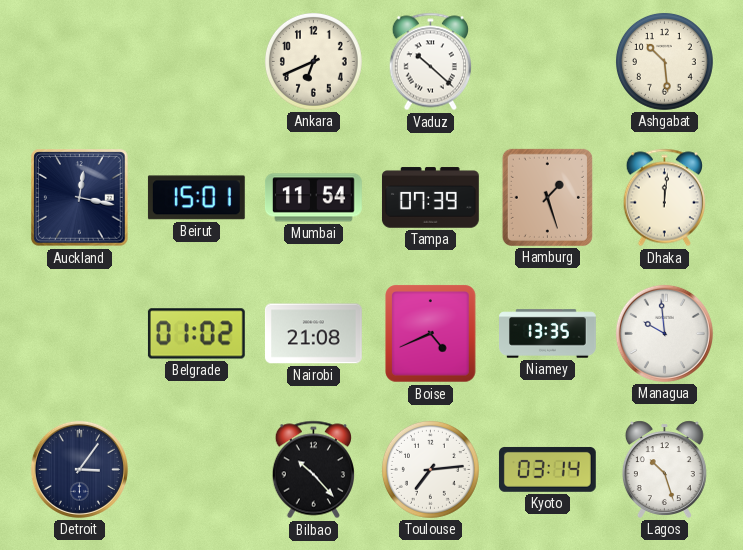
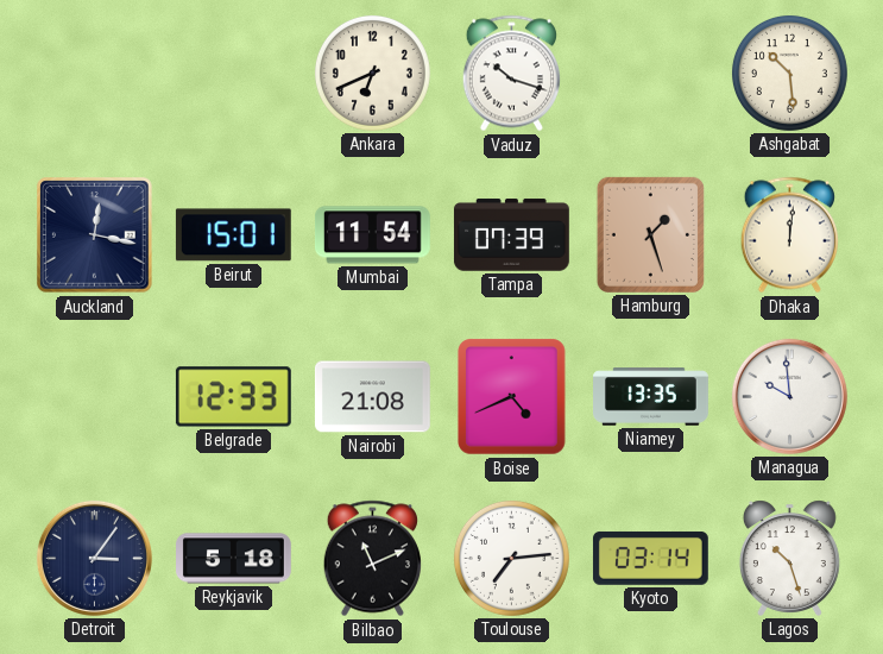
Vaduz: 10:22 -> 10:18 (511, 74)
Belgrade: 01:02 -> 12:33 (233, 397)
Reykjavik: none -> 5:18 (234, 559)
Bilbao: 10:23 -> 11:11 (372, 559)
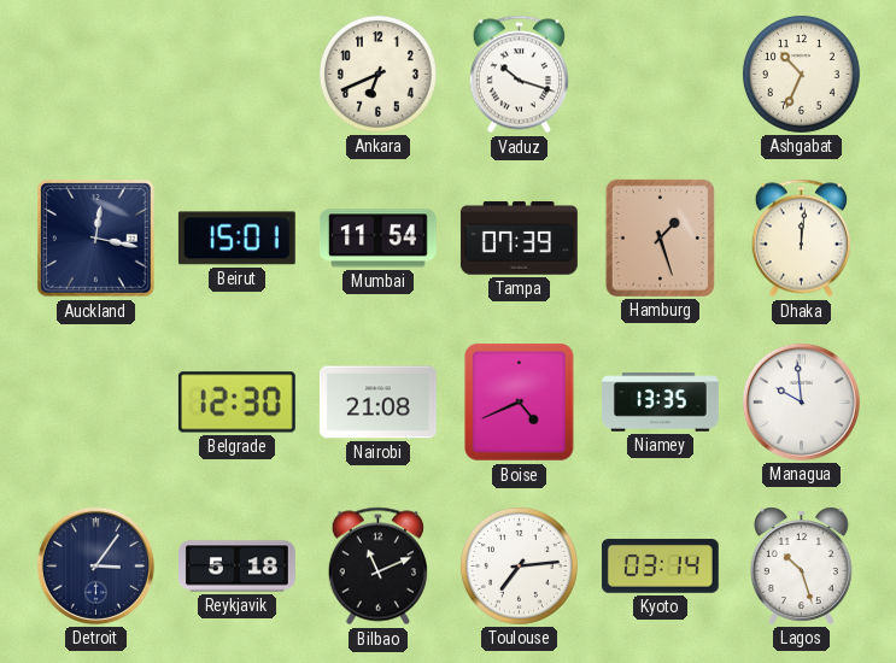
Ashgabat: 10:29 -> 10:34 (801, 74)
Belgrade: 12:33 -> 12:30 (236, 403)
